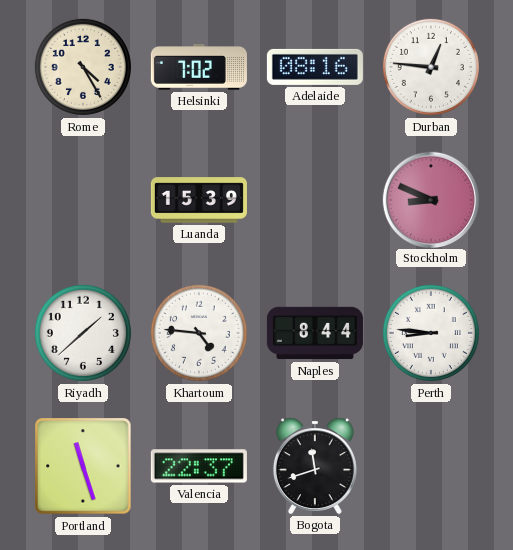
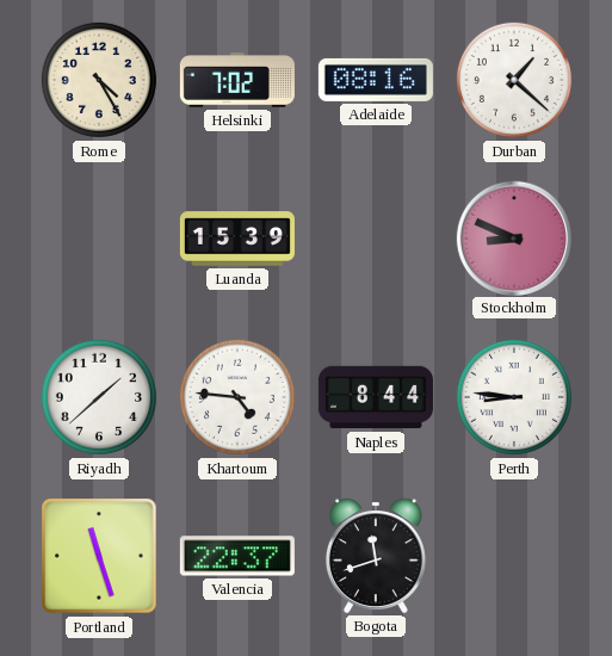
Durban: 12:46 -> 1:22 (514, 80)
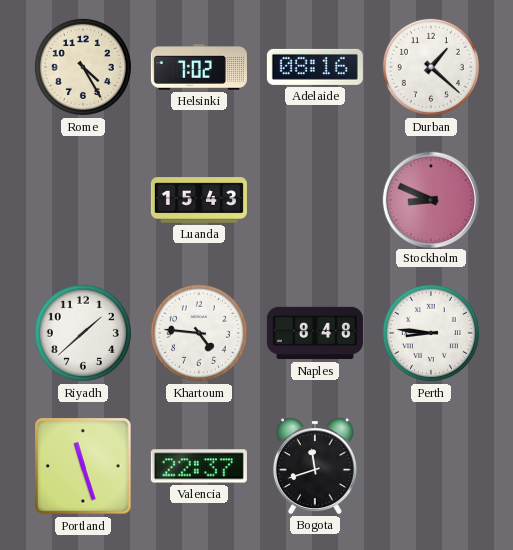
Luanda: 15:39 -> 15:43 (199, 200)
Naples: 8:44 -> 8:48 (315, 333)
